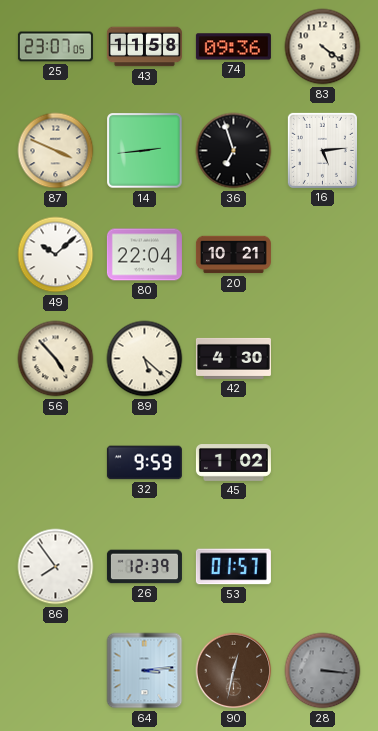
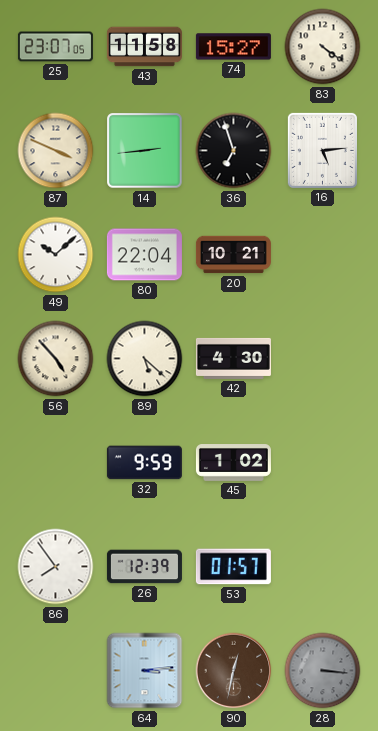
74: 09:36 -> 15:27 (233, 47)
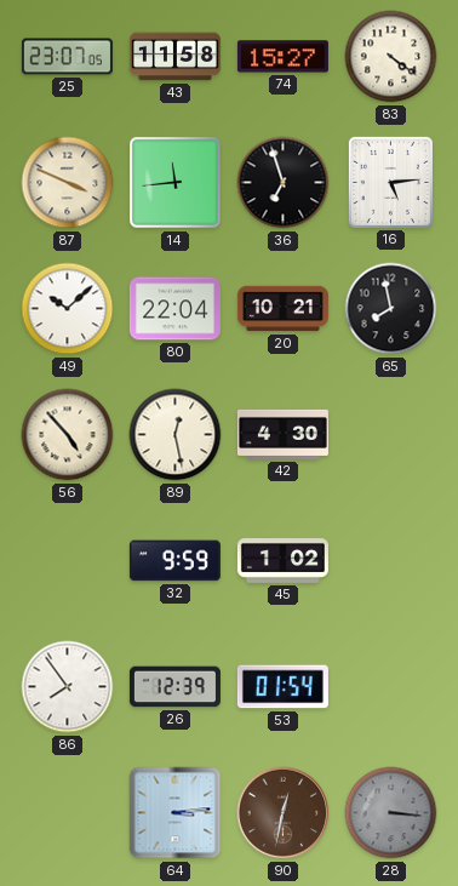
14: 2:44 -> 11:44 (176, 183)
65: none -> 7:58 (391, 309)
89: 5:22 -> 12:28 (176, 435)
53: 01:57 -> 01:54 (282, 687)
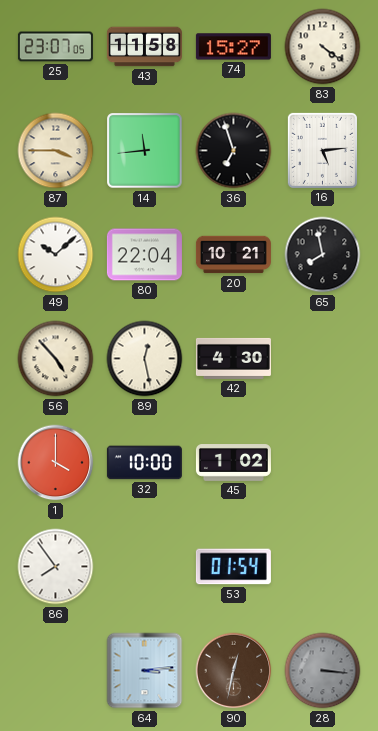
87: 3:49 -> 3:45 (56, 151)
1: none -> 4:00 (56, 463)
32: 9:59 -> 10:00 (144, 463)
26: 12:39 -> none (174, 687)
